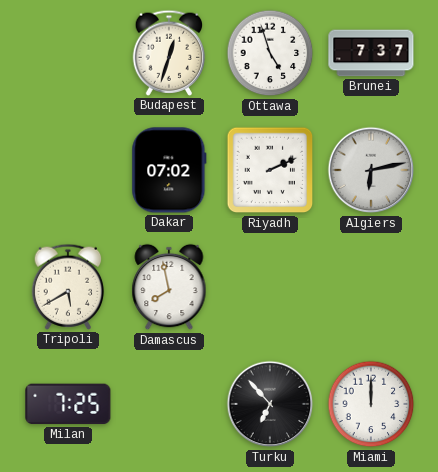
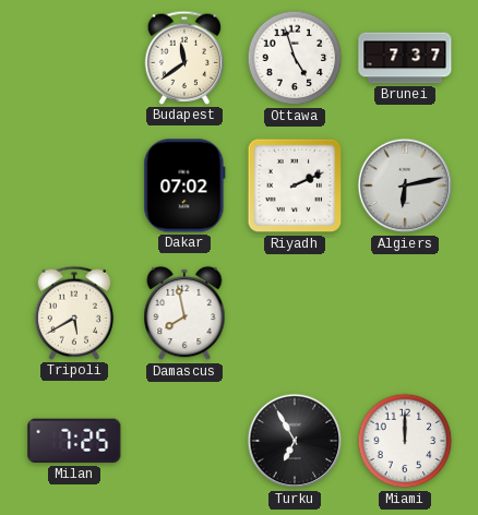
Budapest: 12:33 -> 11:39 (184, 58)
Turku: 6:53 -> 6:55 (295, 441)
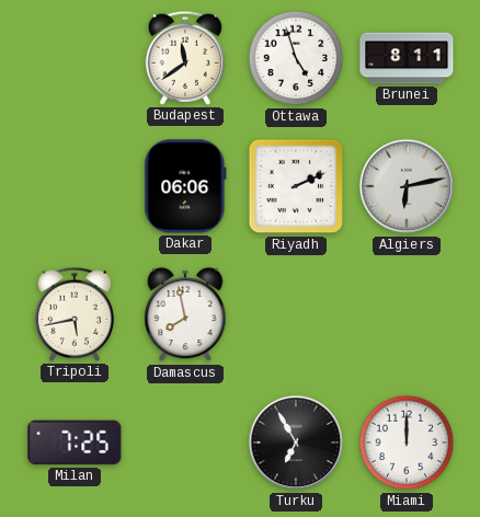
Brunei: 7:37 -> 8:11 (407, 58)
Dakar: 07:02 -> 06:06 (185, 186)
Tripoli: 5:40 -> 5:43 (75, 314)
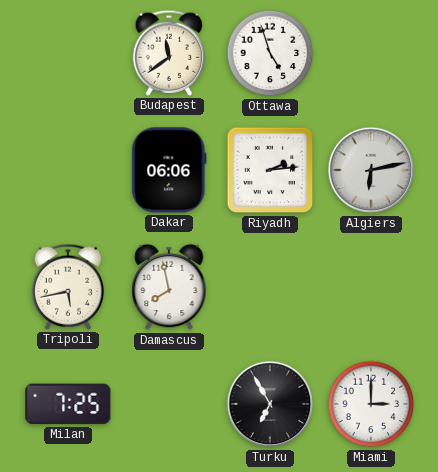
Brunei: 8:11 -> none (407, 58)
Riyadh: 2:11 -> 2:14 (270, 170)
Miami: 12:00 -> 3:00 (371, 404)
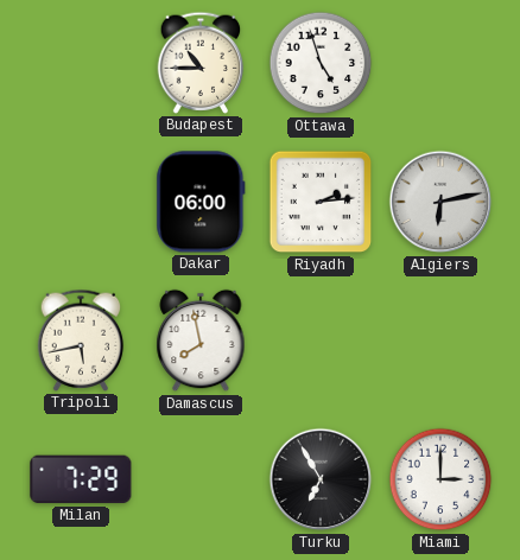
Budapest: 11:39 -> 10:45 (201, 63)
Dakar: 06:06 -> 06:00 (201, 202)
Milan: 7:25 -> 7:29 (81, 479)
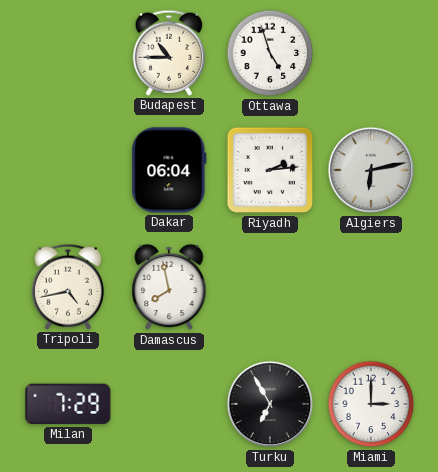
Dakar: 06:00 -> 06:04 (169, 170)
Tripoli: 5:43 -> 4:43 (68, 287)
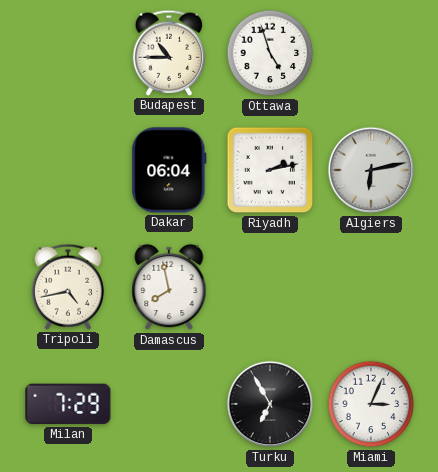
Riyadh: 2:14 -> 2:13 (270, 170)
Miami: 3:00 -> 3:04 (371, 404)
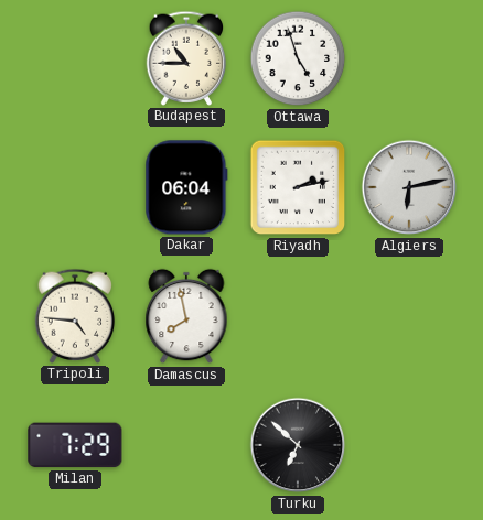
Tripoli: 4:43 -> 4:46 (75, 316)
Turku: 6:55 -> 6:52 (298, 445)
Miami: 3:04 -> none (371, 404)
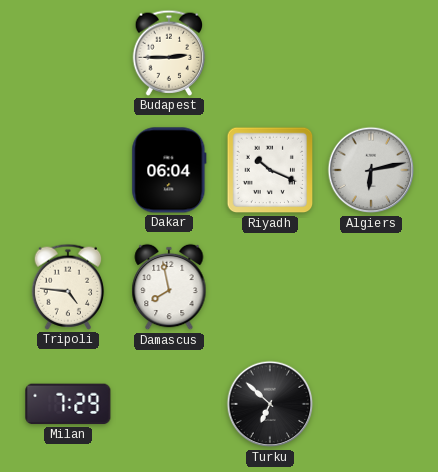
Budapest: 10:45 -> 2:45 (169, 53)
Ottawa: 4:57 -> none (298, 58)
Riyadh: 2:13 -> 10:19 (270, 170)
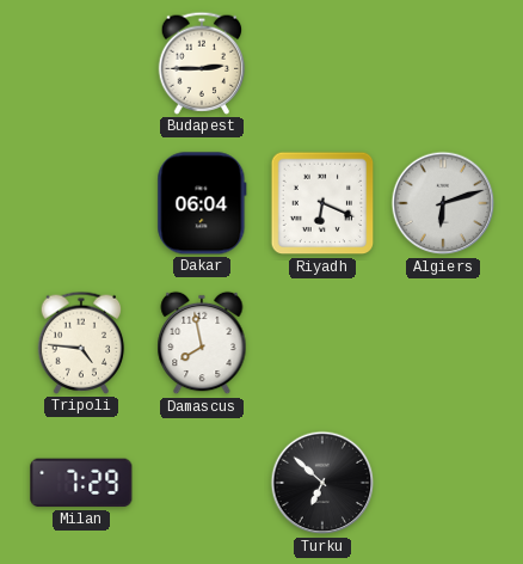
Riyadh: 10:19 -> 6:19 (322, 203)
Algiers: 6:13 -> 6:12 (443, 203)
